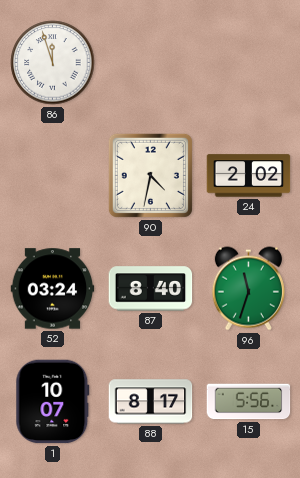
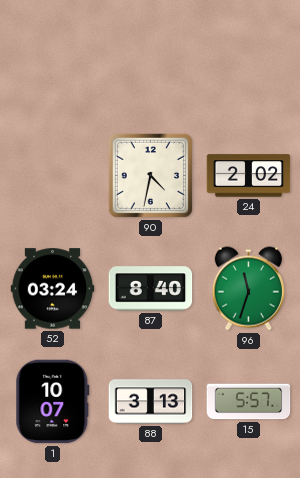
86: 11:57 -> none (53, 63)
88: 8:17 -> 3:13 (151, 402)
15: 5:56 -> 5:57 (249, 402)
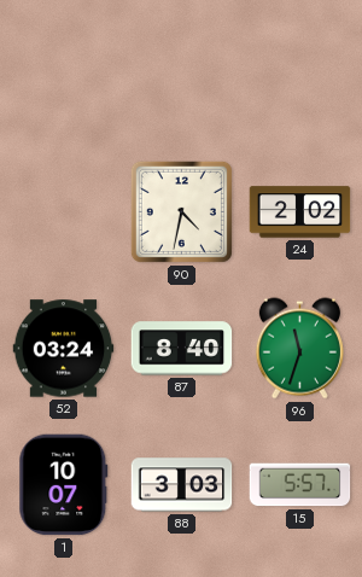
88: 3:13 -> 3:03 (182, 485)
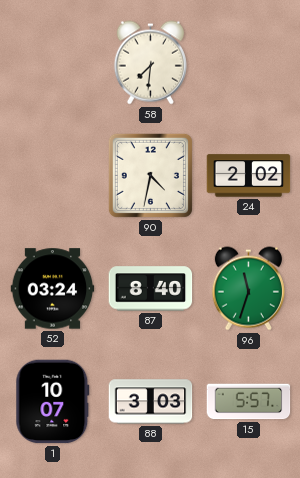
58: none -> 7:31 (150, 63)
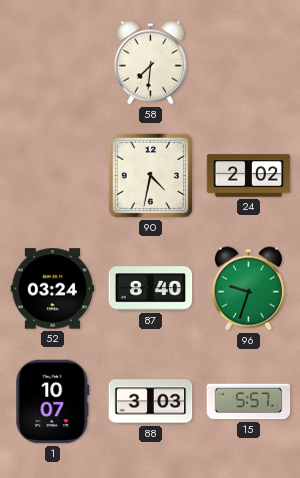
96: 11:33 -> 9:33 (248, 289)
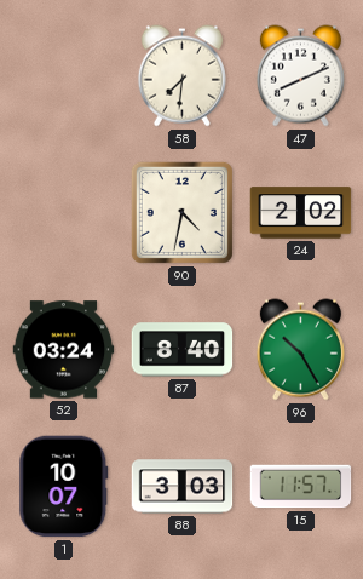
47: none -> 8:11 (300, 76)
96: 9:33 -> 10:25 (300, 350)
15: 5:57 -> 11:57 (301, 487)
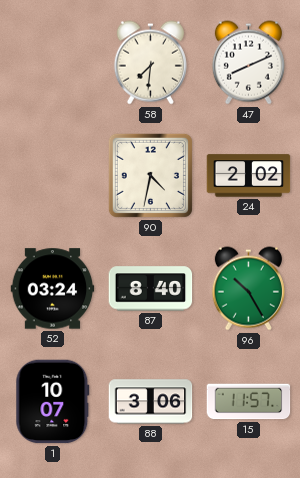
88: 3:03 -> 3:06 (151, 402)
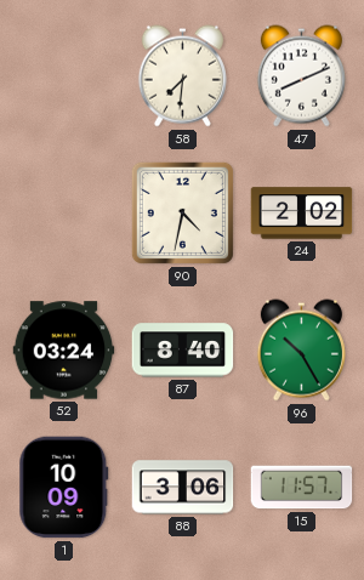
1: 10:07 -> 10:09 (64, 488)
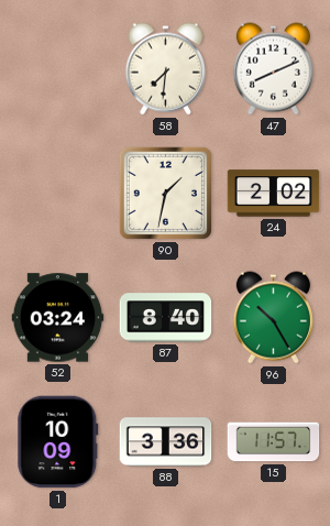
90: 4:32 -> 1:32 (165, 193)
88: 3:06 -> 3:36 (166, 442)
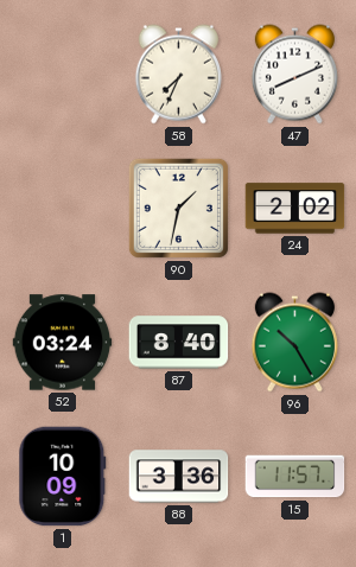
58: 7:31 -> 7:34 (178, 75)
